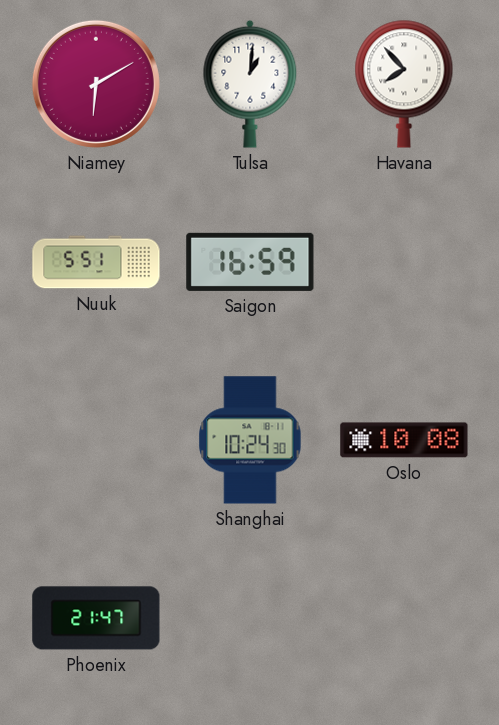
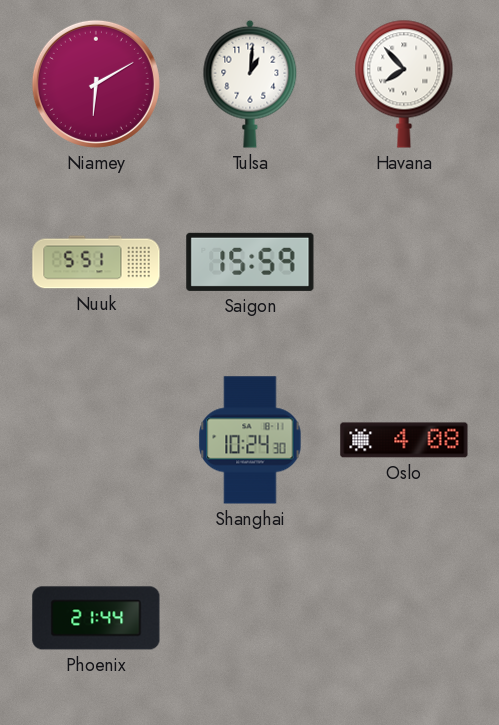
Saigon: 16:59 -> 15:59 (250, 262)
Oslo: 10:08 -> 4:08 (404, 440)
Phoenix: 21:47 -> 21:44 (96, 618)
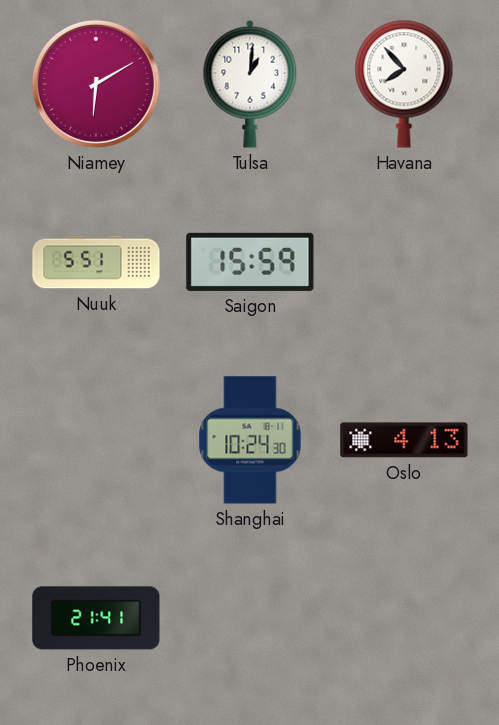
Oslo: 4:08 -> 4:13 (404, 440)
Phoenix: 21:44 -> 21:41 (96, 618)
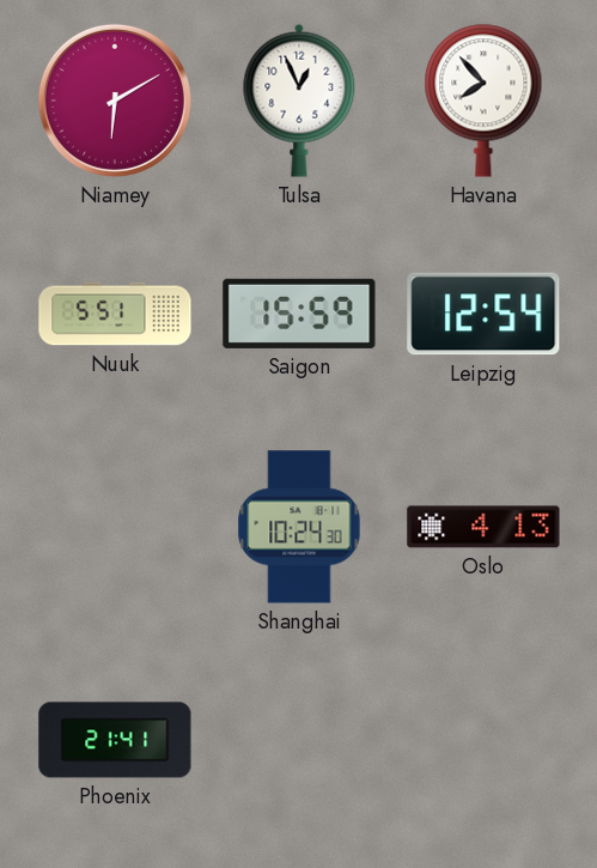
Tulsa: 1:01 -> 12:56 (299, 101)
Leipzig: none -> 12:54 (483, 314)
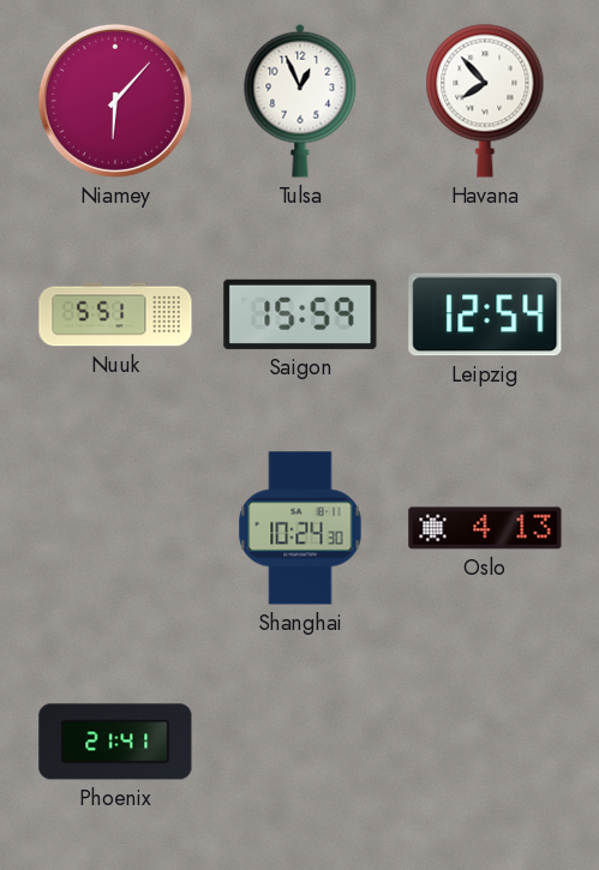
Niamey: 6:10 -> 6:07 (115, 101)
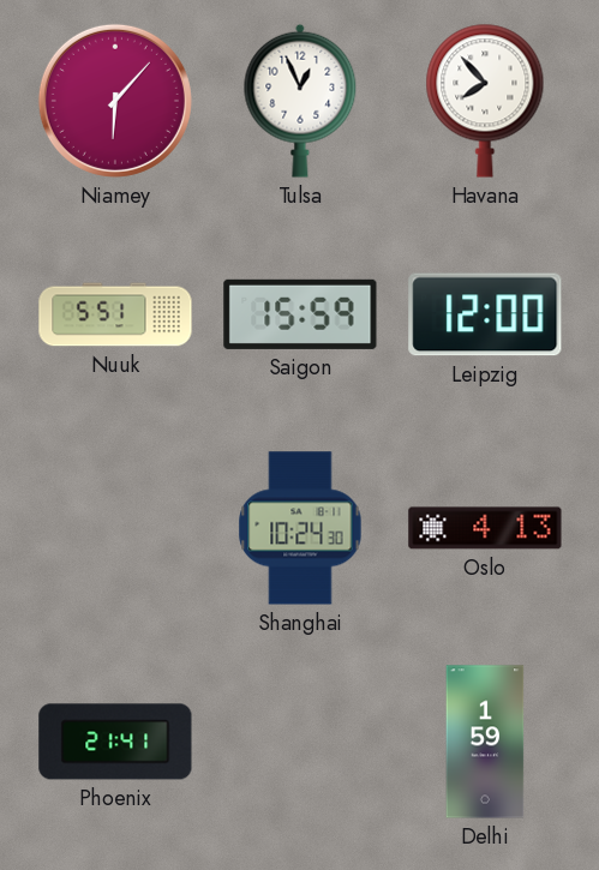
Leipzig: 12:54 -> 12:00 (485, 314)
Delhi: none -> 1:59 (485, 742)
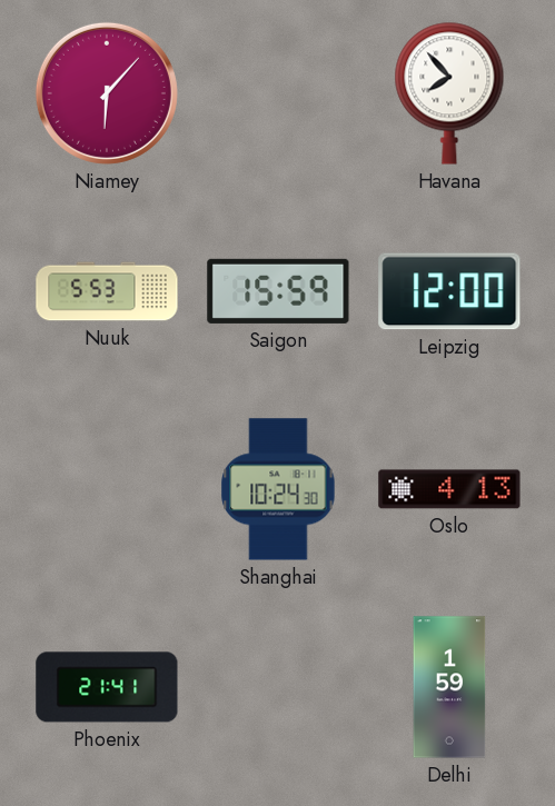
Tulsa: 12:56 -> none (300, 101)
Nuuk: 5:51 -> 5:53 (107, 291)
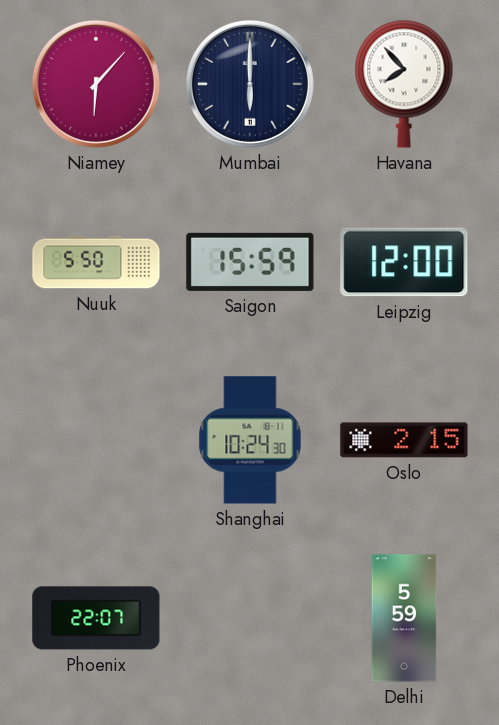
Mumbai: none -> 6:00 (250, 84)
Nuuk: 5:53 -> 5:50 (96, 262)
Oslo: 4:13 -> 2:15 (404, 440)
Phoenix: 21:41 -> 22:07 (96, 618)
Delhi: 1:59 -> 5:59 (404, 618)
